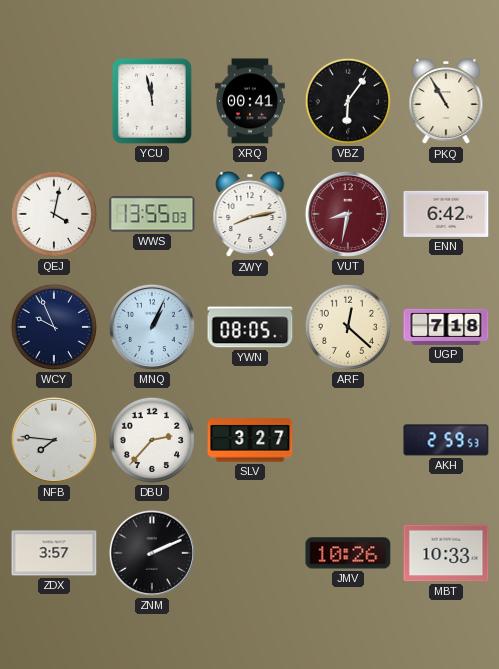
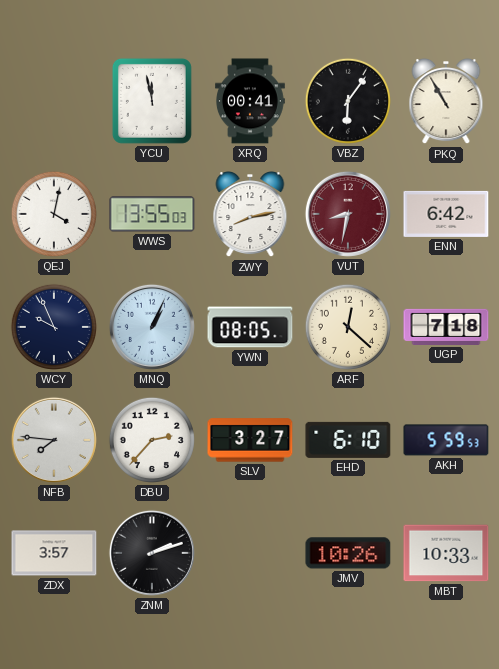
EHD: none -> 6:10 (348, 440)
AKH: 2:59 -> 5:59 (446, 440)
ZNM: 2:11 -> 2:12 (152, 553)
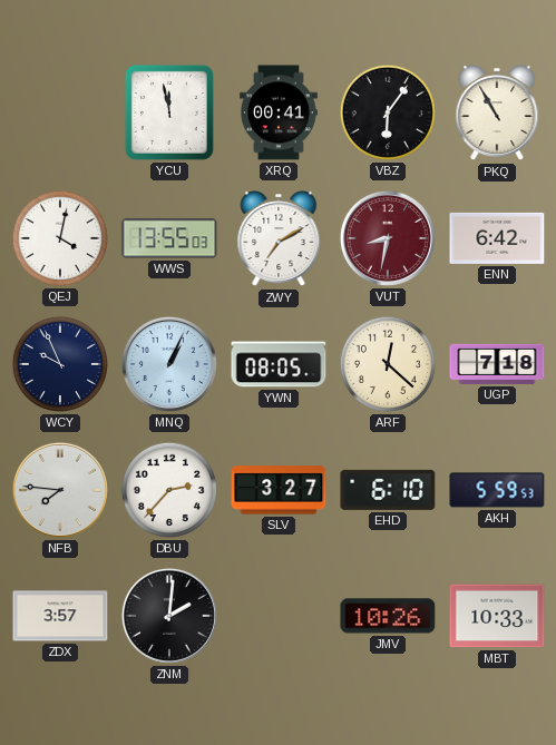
ZWY: 8:13 -> 7:10 (279, 239)
ZNM: 2:12 -> 2:01 (169, 616)
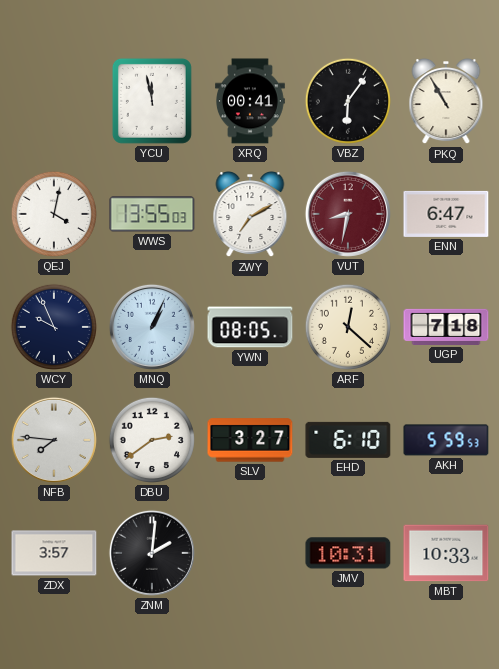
ENN: 6:42 -> 6:47 (446, 214)
DBU: 2:37 -> 2:39 (152, 440)
JMV: 10:26 -> 10:31 (348, 553)
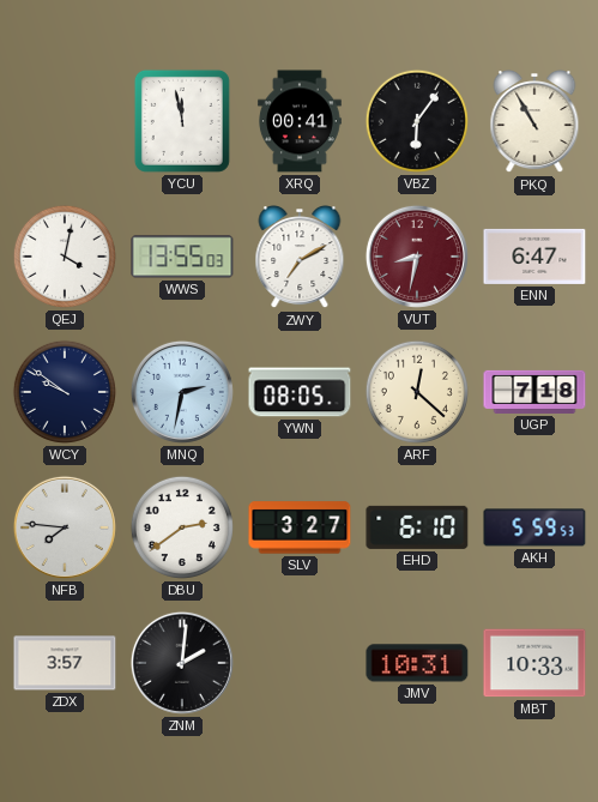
WCY: 9:56 -> 9:51 (65, 392)
MNQ: 1:04 -> 2:32 (182, 392)
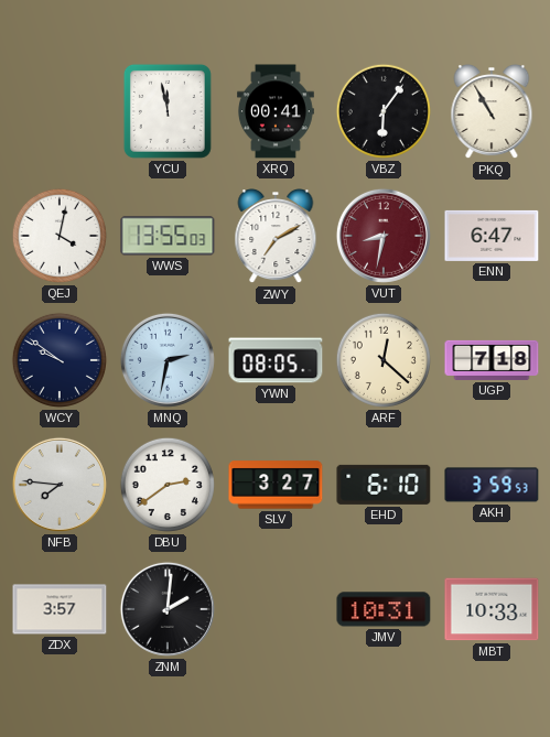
AKH: 5:59 -> 3:59 (492, 485)
